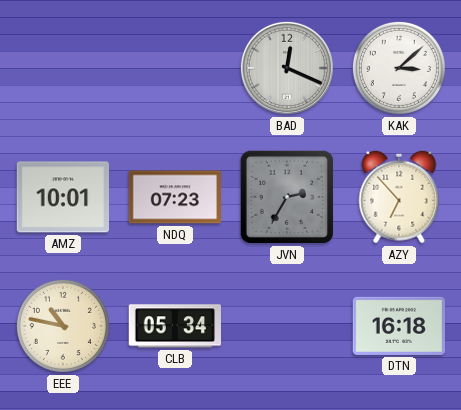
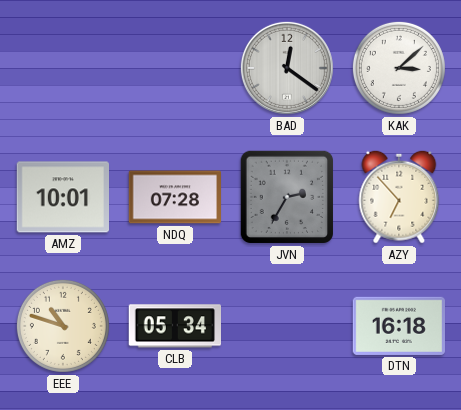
BAD: 12:19 -> 12:21 (287, 68)
NDQ: 07:23 -> 07:28 (175, 197)
EEE: 10:47 -> 10:48 (63, 326)
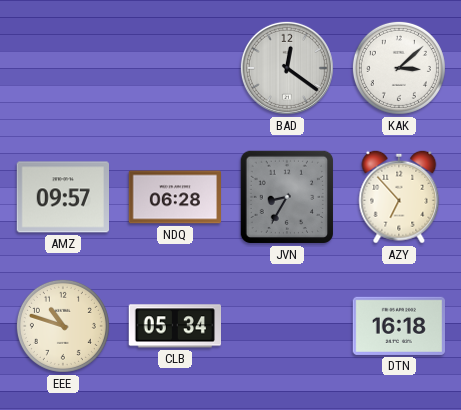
AMZ: 10:01 -> 09:57 (62, 197)
NDQ: 07:28 -> 06:28 (175, 197)
JVN: 2:35 -> 8:35 (287, 197)
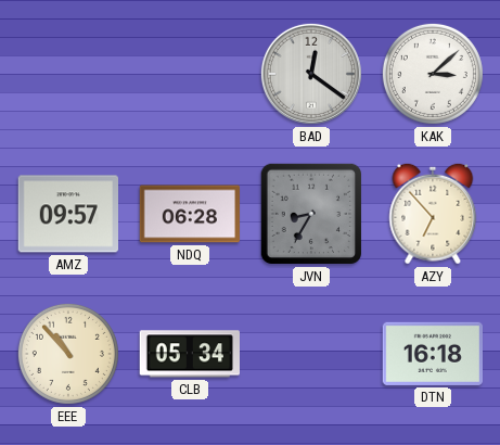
EEE: 10:48 -> 10:53 (68, 354)
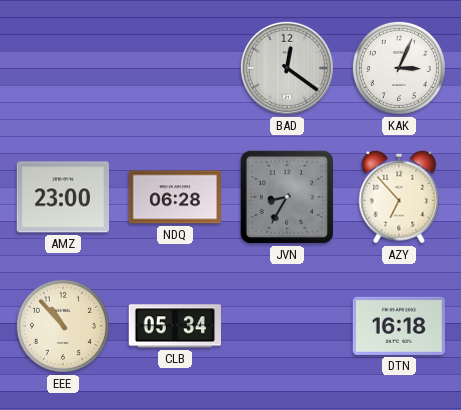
KAK: 3:08 -> 3:04 (399, 68)
AMZ: 09:57 -> 23:00 (62, 197)
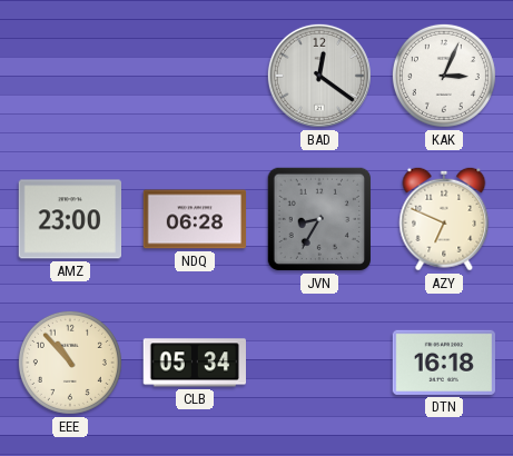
AZY: 6:53 -> 6:49 (444, 219)
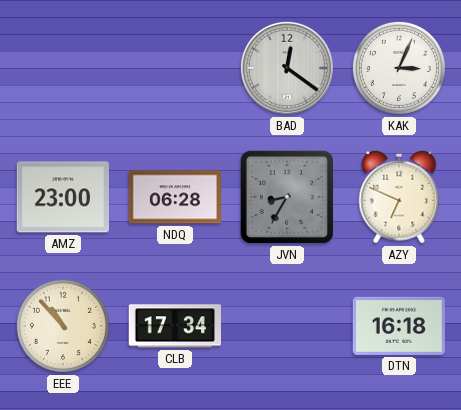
CLB: 05:34 -> 17:34 (174, 326)
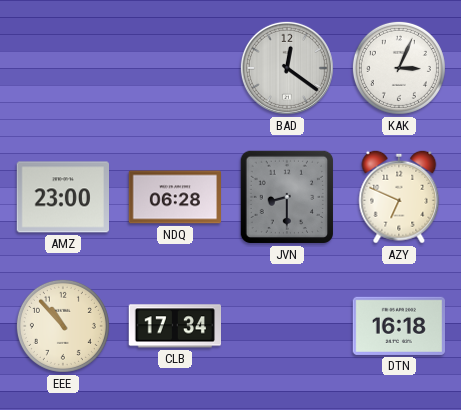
JVN: 8:35 -> 8:30 (287, 197)
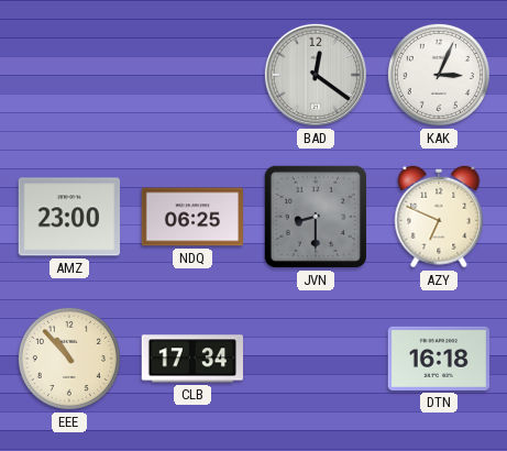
NDQ: 06:28 -> 06:25 (192, 217)
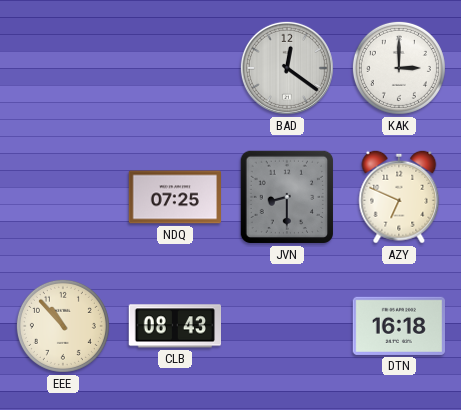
KAK: 3:04 -> 3:00 (399, 68)
AMZ: 23:00 -> none (68, 217)
NDQ: 06:25 -> 07:25 (175, 197)
CLB: 17:34 -> 08:43 (174, 326)
